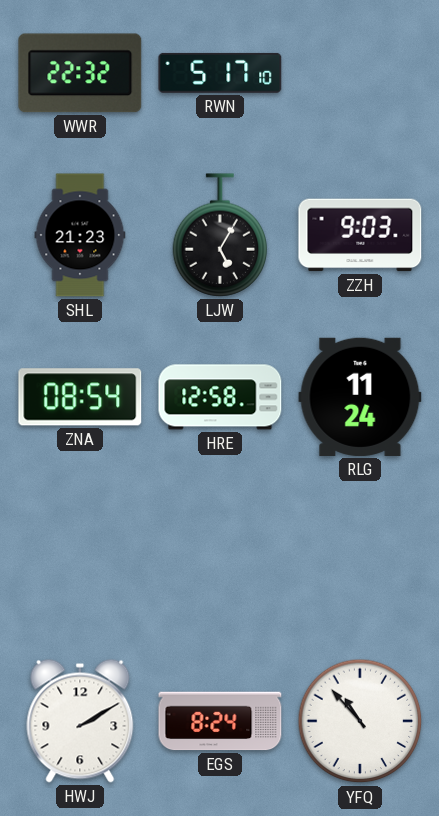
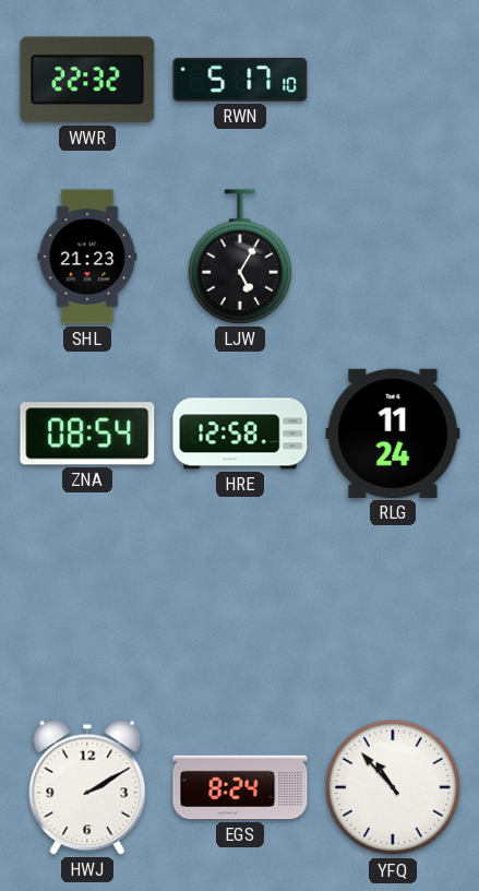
ZZH: 9:03 -> none (360, 235)
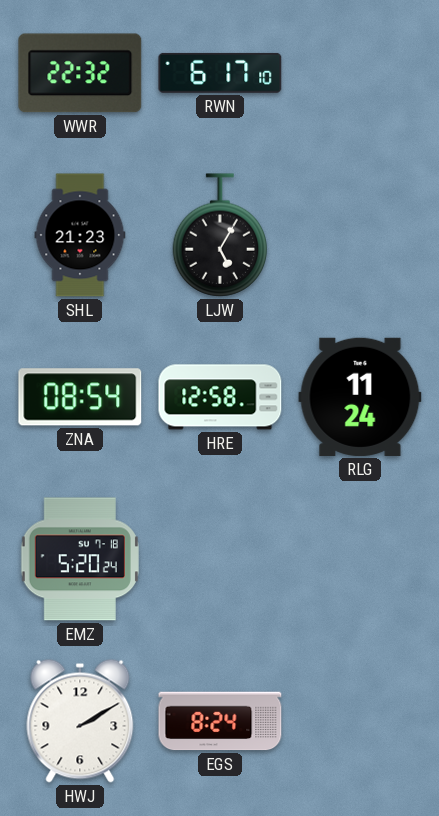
RWN: 5:17 -> 6:17 (220, 73)
EMZ: none -> 5:20 (80, 559)
YFQ: 10:53 -> none (393, 787)
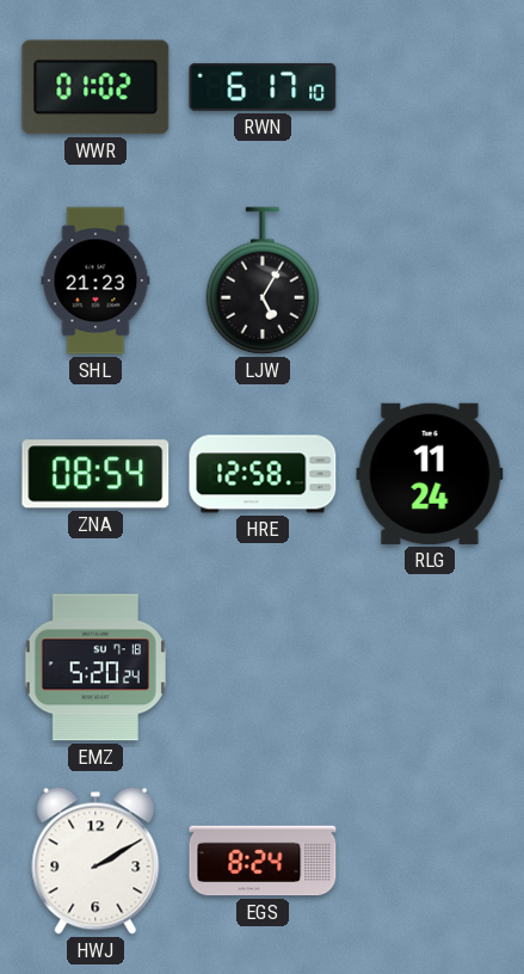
WWR: 22:32 -> 01:02 (95, 87)
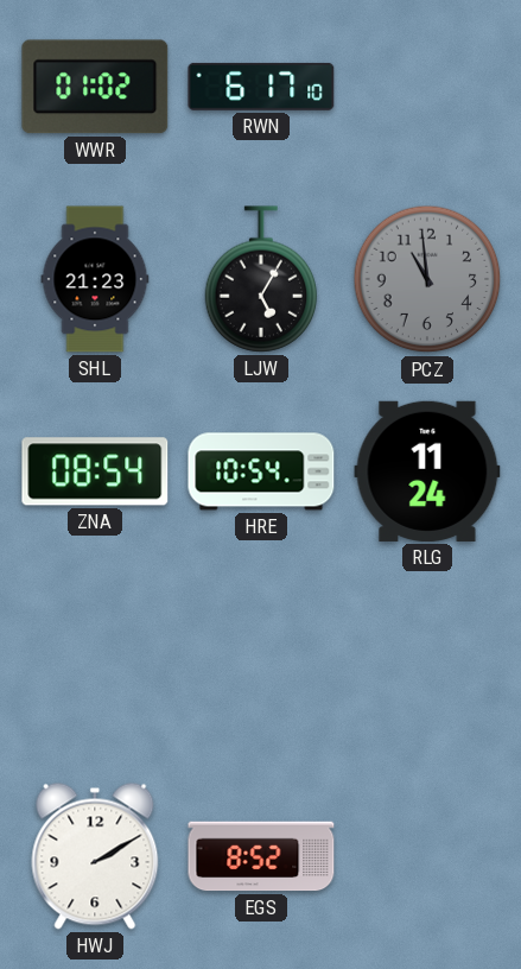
PCZ: none -> 10:59 (427, 279)
HRE: 12:58 -> 10:54 (261, 471)
EMZ: 5:20 -> none (95, 667)
EGS: 8:24 -> 8:52 (261, 856)
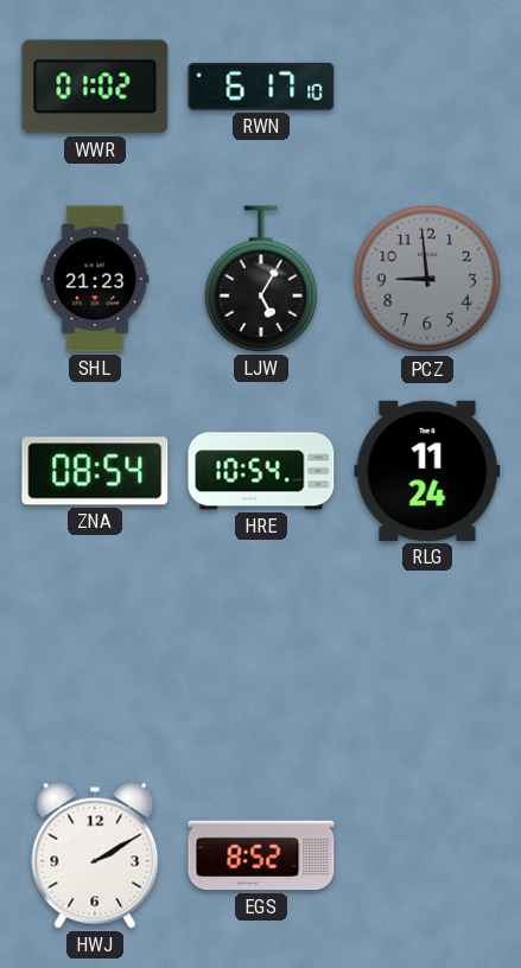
PCZ: 10:59 -> 8:59 (427, 279)
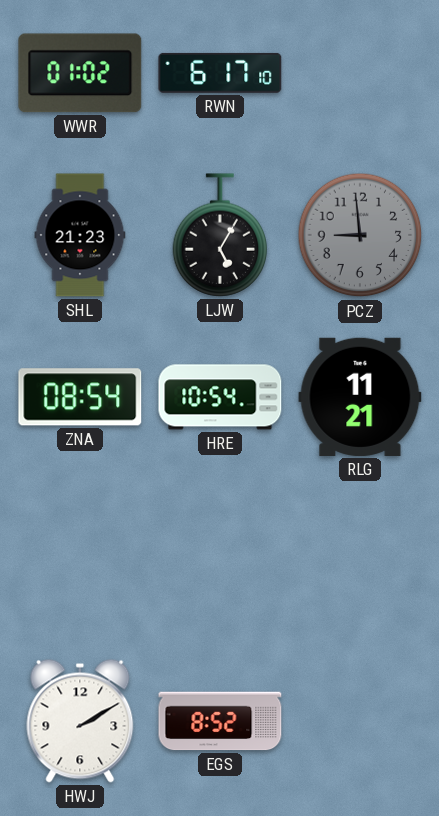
RLG: 11:24 -> 11:21 (360, 397)
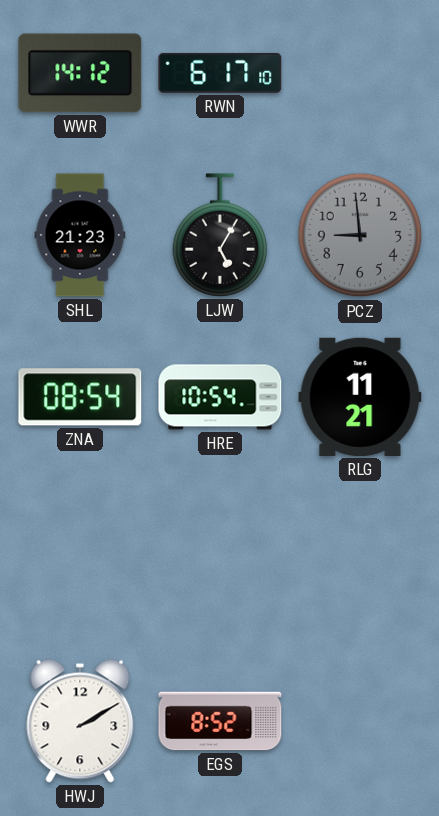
WWR: 01:02 -> 14:12 (80, 73)
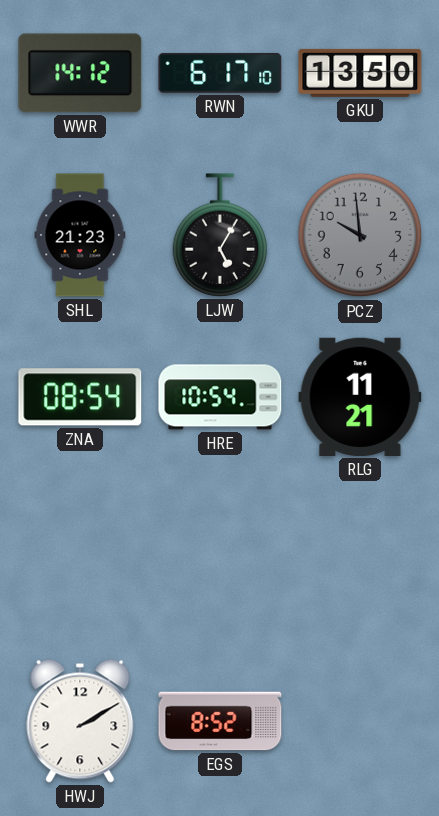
GKU: none -> 13:50 (360, 73)
PCZ: 8:59 -> 9:59 (360, 235)
